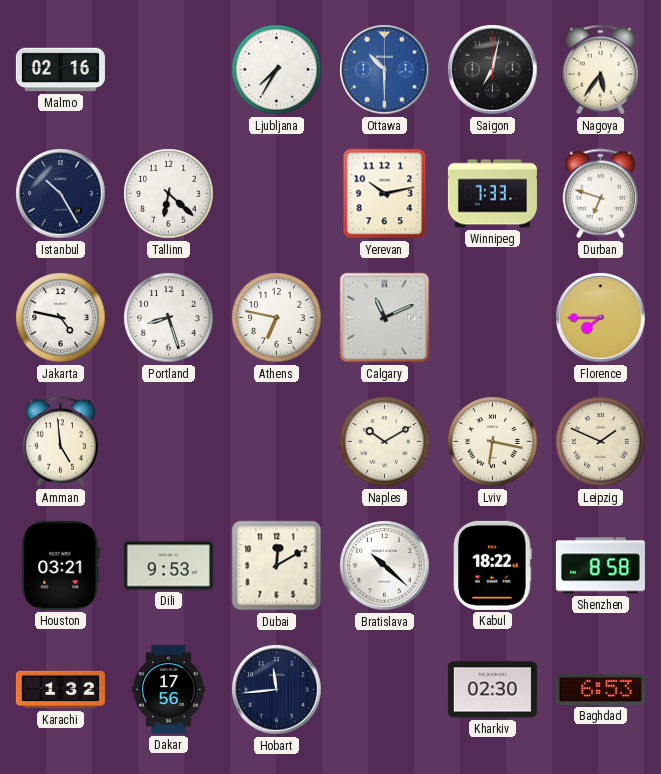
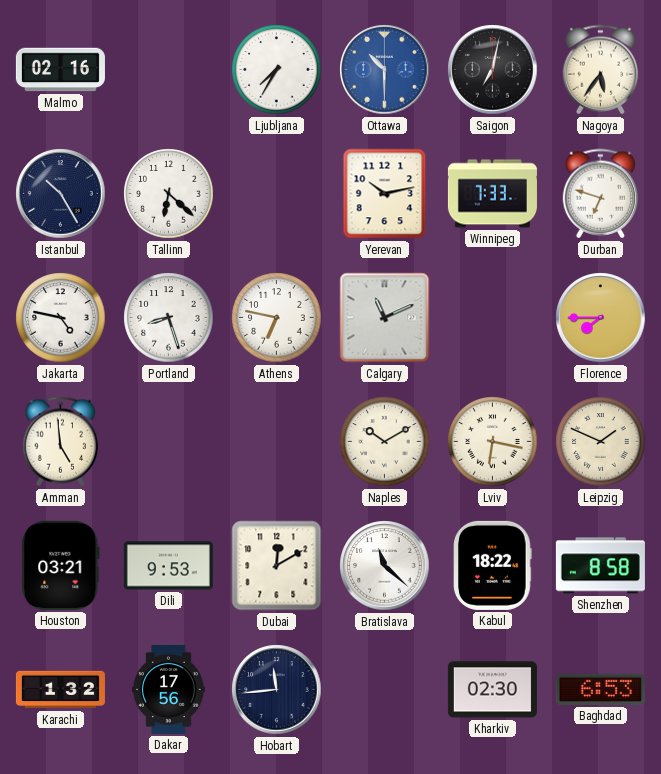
Bratislava: 10:22 -> 11:22 (385, 566)
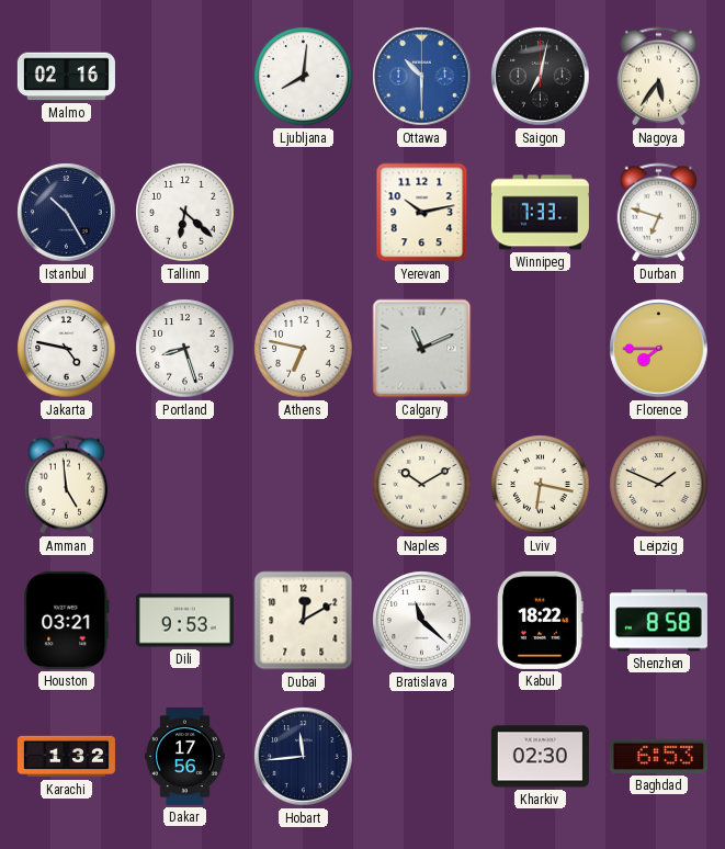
Ljubljana: 7:35 -> 8:01 (304, 77)
